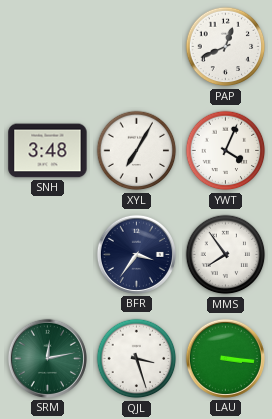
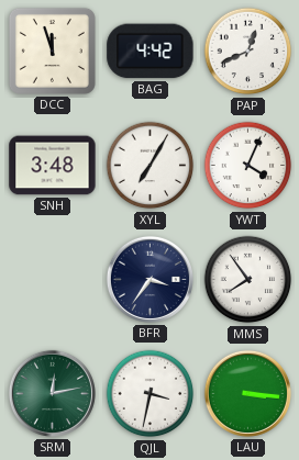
DCC: none -> 11:57 (52, 51)
BAG: none -> 4:42 (151, 52)
QJL: 3:27 -> 3:32 (151, 394)
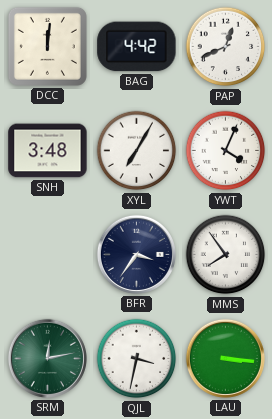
DCC: 11:57 -> 12:01 (47, 46)
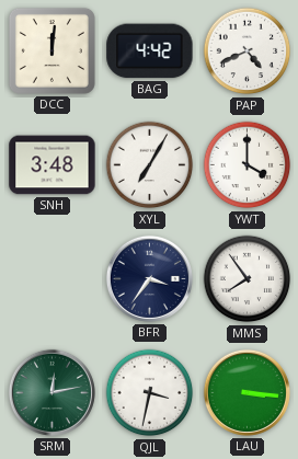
PAP: 12:41 -> 4:41 (248, 51)
YWT: 4:04 -> 4:00 (248, 165)
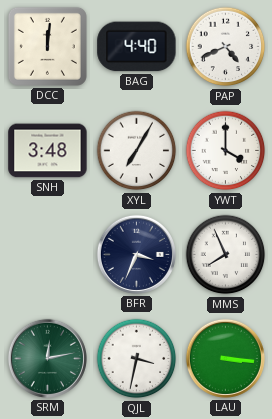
BAG: 4:42 -> 4:40 (137, 47)
BFR: 3:36 -> 3:34 (136, 254)
MMS: 7:54 -> 7:56 (226, 255)
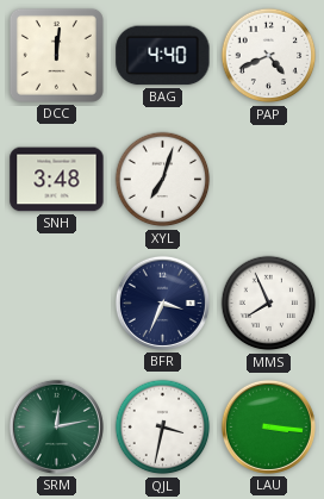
XYL: 7:05 -> 7:03 (163, 180)
YWT: 4:00 -> none (226, 151)
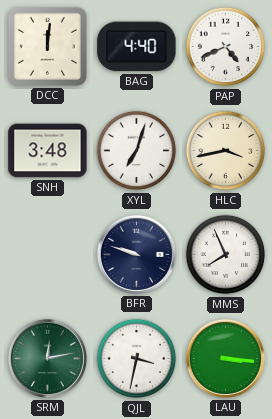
HLC: none -> 3:43 (226, 151)
BFR: 3:34 -> 9:48 (136, 254)
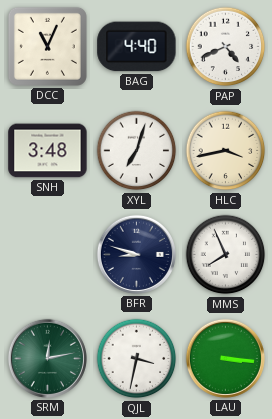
DCC: 12:01 -> 11:04 (47, 46)
BFR: 9:48 -> 8:48 (136, 254)
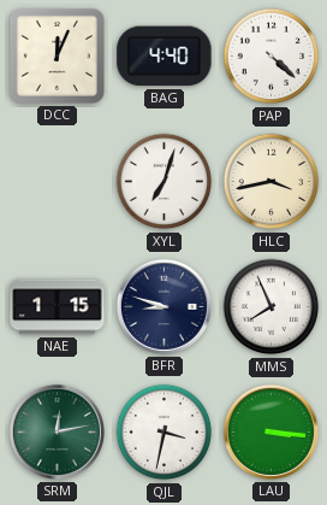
DCC: 11:04 -> 12:04 (57, 55)
PAP: 4:41 -> 4:22 (272, 57)
SNH: 3:48 -> none (48, 151)
NAE: none -> 1:15 (58, 307)
